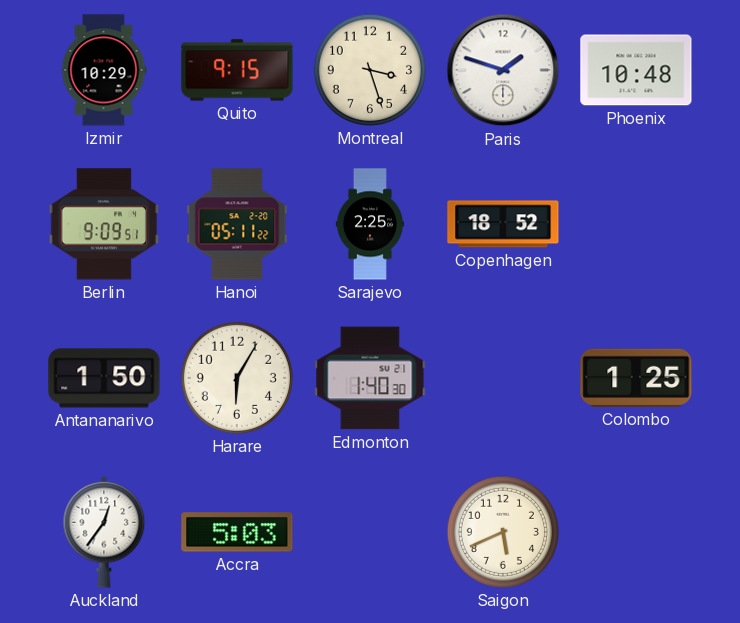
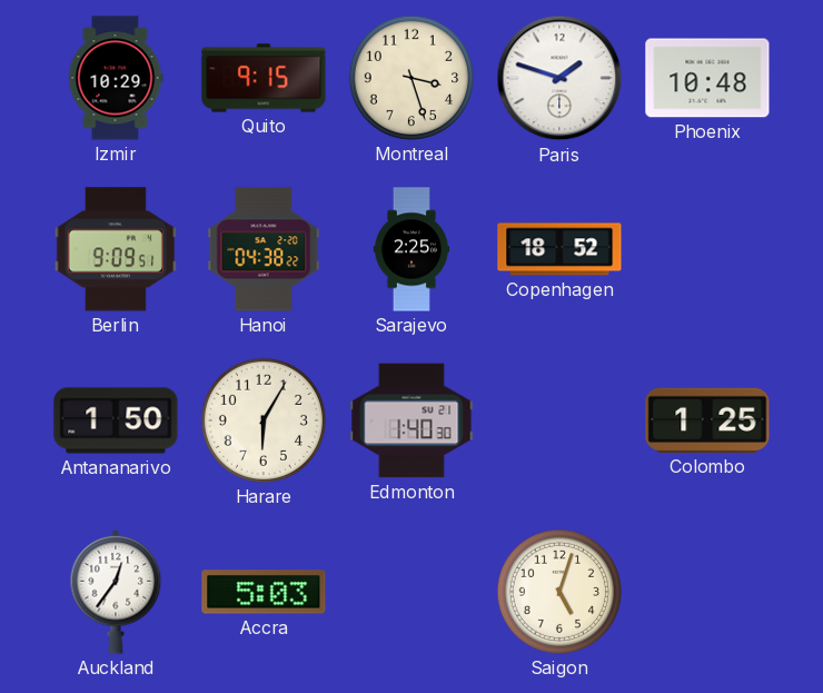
Hanoi: 05:11 -> 04:38 (264, 249)
Saigon: 5:41 -> 5:03 (559, 592)
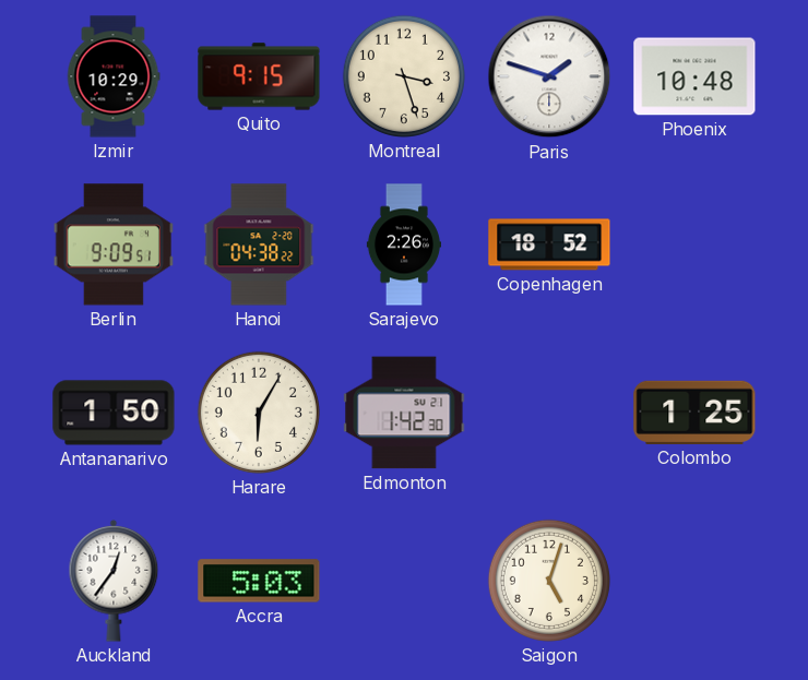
Sarajevo: 2:25 -> 2:26 (404, 244)
Edmonton: 1:40 -> 1:42 (404, 413)
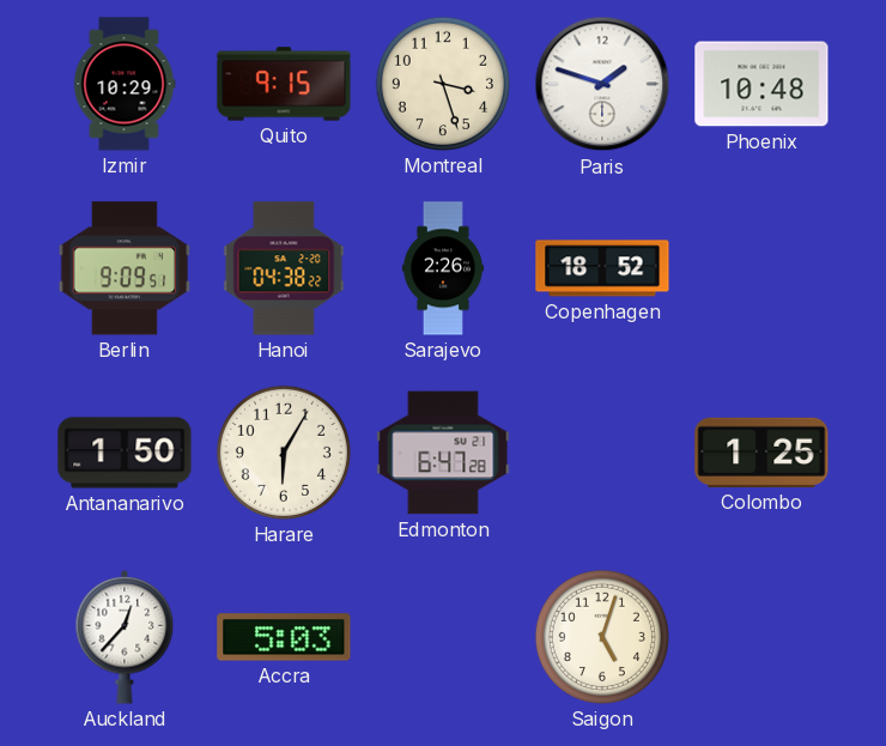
Edmonton: 1:42 -> 6:47 (443, 453)
Auckland: 12:36 -> 12:37 (125, 637)
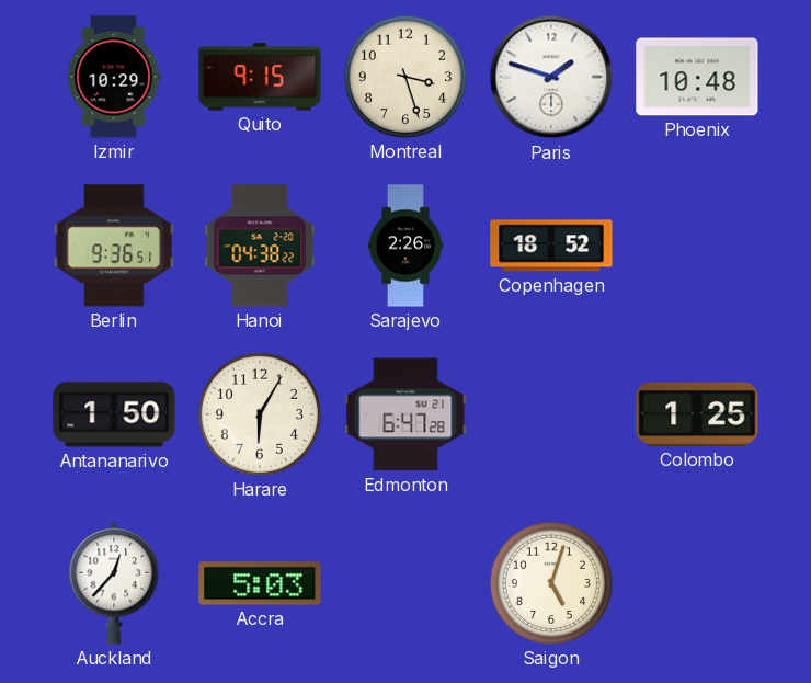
Berlin: 9:09 -> 9:36 (113, 246)
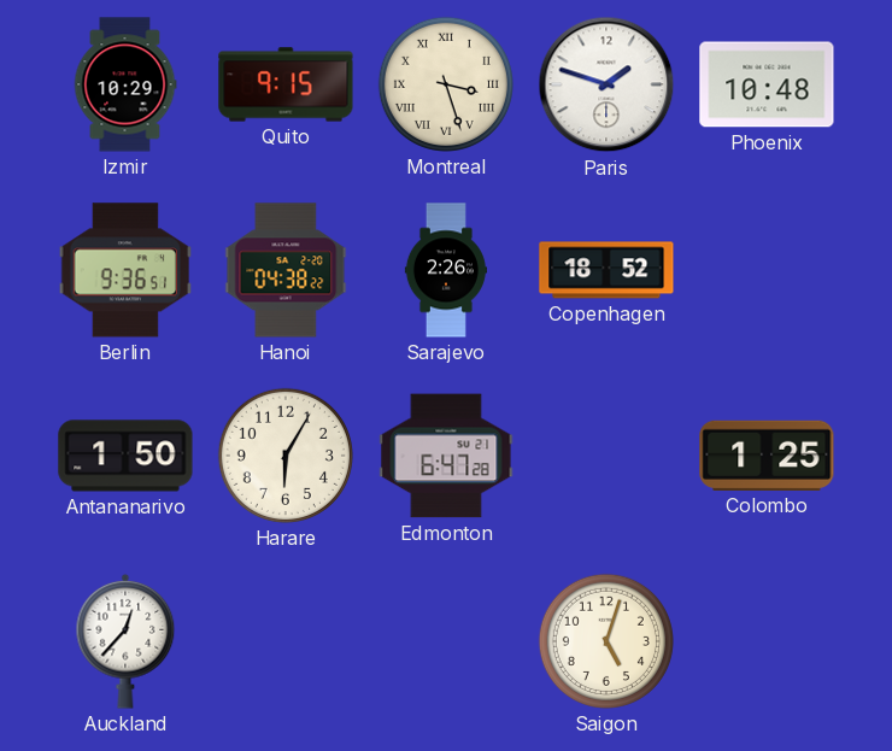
Montreal numerals: Arabic -> Roman (446, 84)
Accra: 5:03 -> none (260, 583)
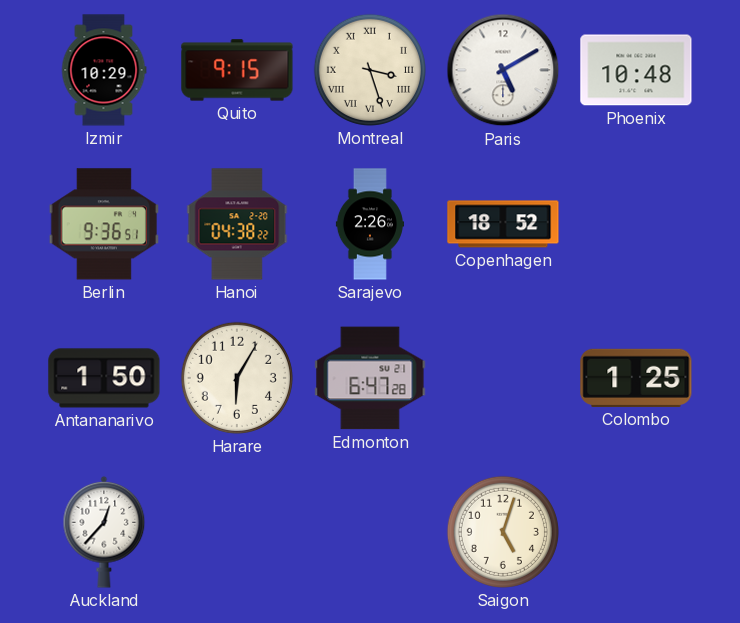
Paris: 1:48 -> 5:10 (503, 70)
